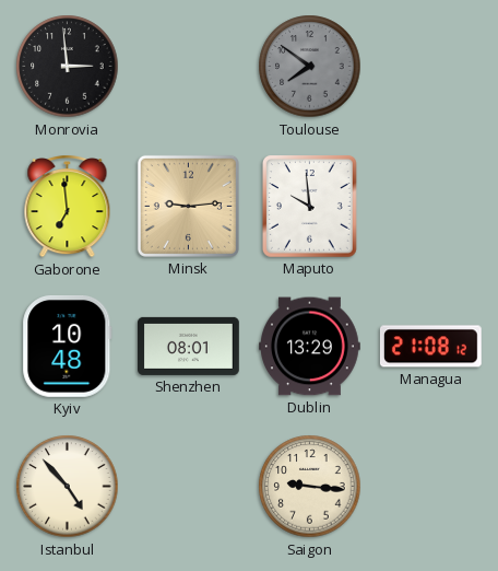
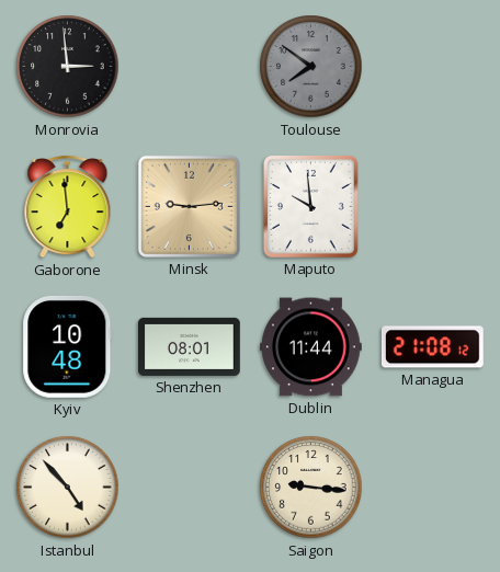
Dublin: 13:29 -> 11:44 (311, 347)
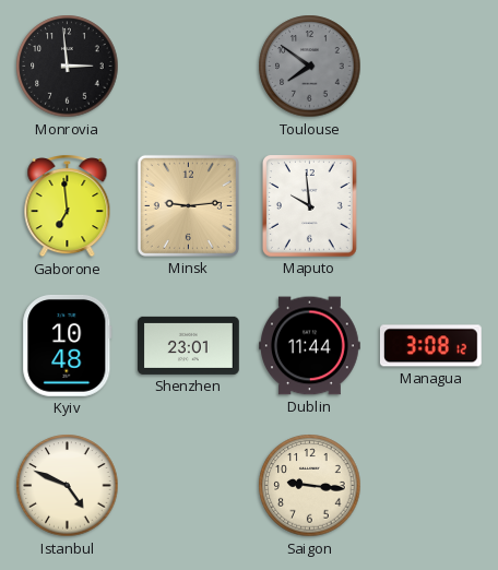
Shenzhen: 08:01 -> 23:01 (189, 345)
Managua: 21:08 -> 3:08 (430, 346)
Istanbul: 4:53 -> 4:49 (68, 486)
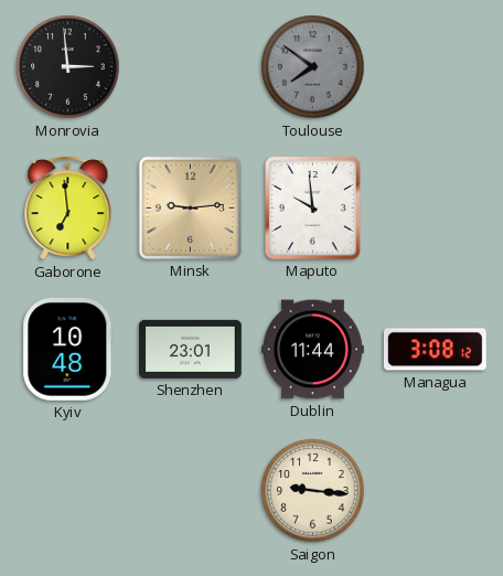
Istanbul: 4:49 -> none (68, 486)
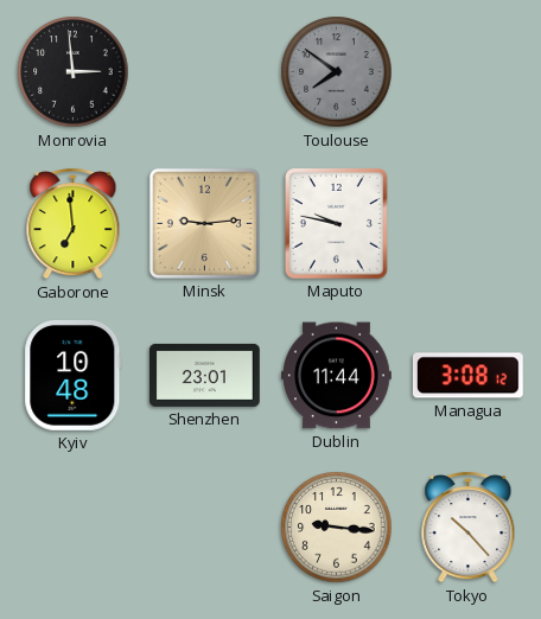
Maputo: 9:59 -> 9:47 (336, 224)
Tokyo: none -> 10:23 (469, 528)
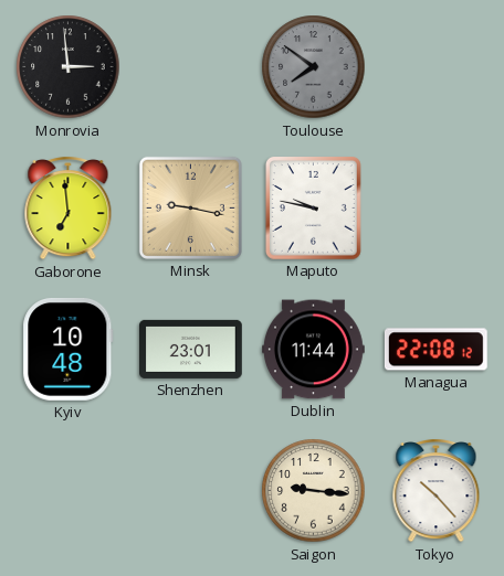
Minsk: 9:14 -> 9:17 (190, 207)
Managua: 3:08 -> 22:08 (435, 350)
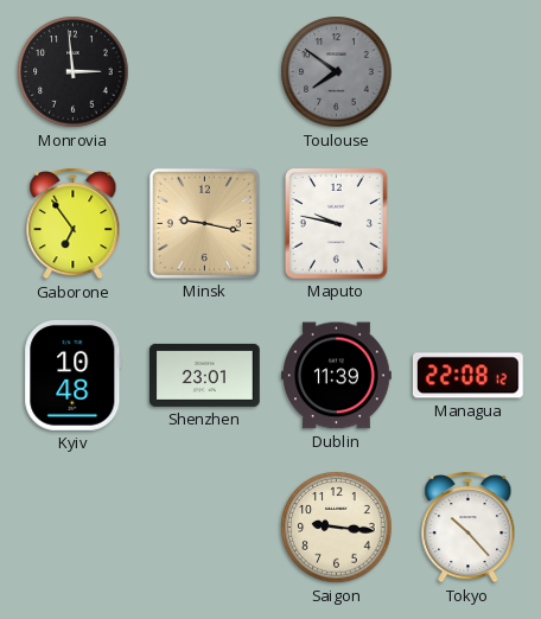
Gaborone: 6:59 -> 6:54 (74, 224)
Dublin: 11:44 -> 11:39 (337, 376)
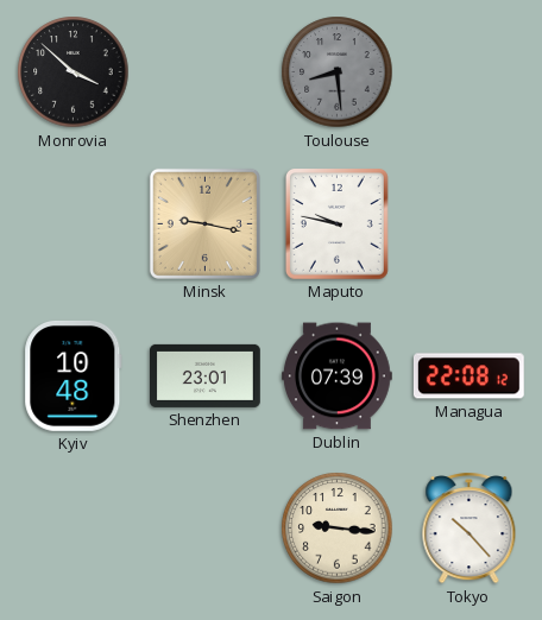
Monrovia: 2:59 -> 3:52 (74, 72)
Toulouse: 7:51 -> 8:29 (338, 72)
Gaborone: 6:54 -> none (74, 224)
Dublin: 11:39 -> 07:39 (338, 377)
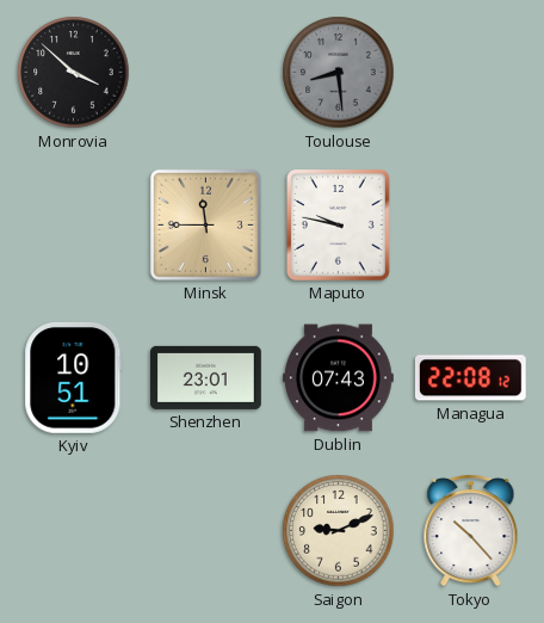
Minsk: 9:17 -> 11:45 (205, 224)
Kyiv: 10:48 -> 10:51 (74, 378)
Dublin: 07:39 -> 07:43 (339, 378)
Saigon: 9:16 -> 9:11 (339, 531)
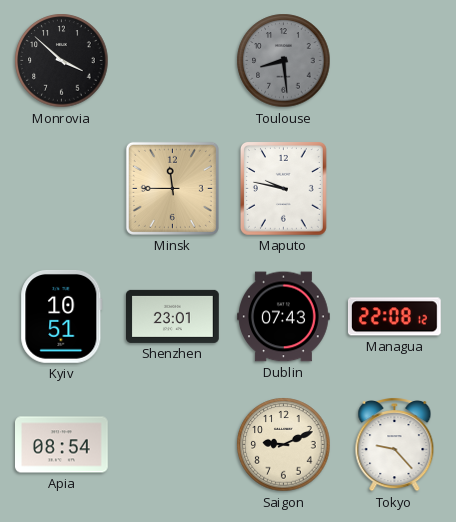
Apia: none -> 08:54 (62, 445)
Tokyo: 10:23 -> 9:23 (395, 445)
